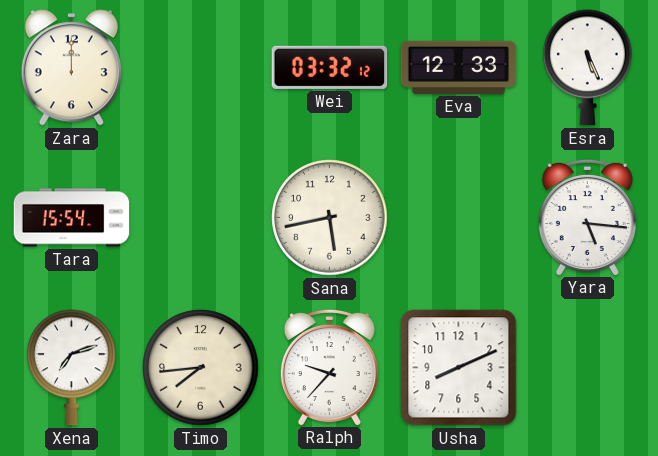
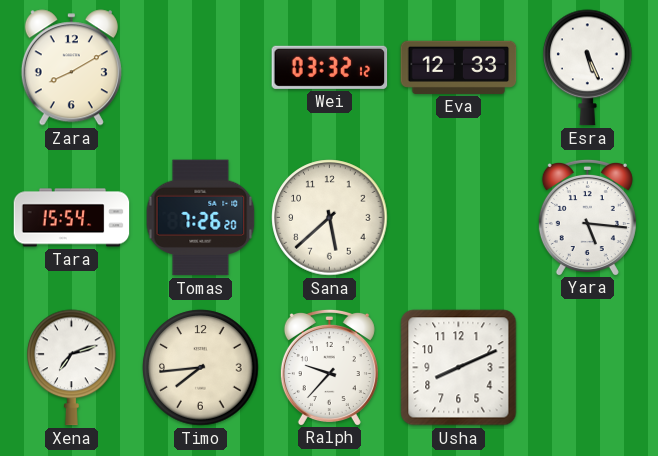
Zara: 12:00 -> 8:10 (71, 68)
Tomas: none -> 7:26 (201, 218)
Sana: 5:43 -> 5:38 (330, 218)
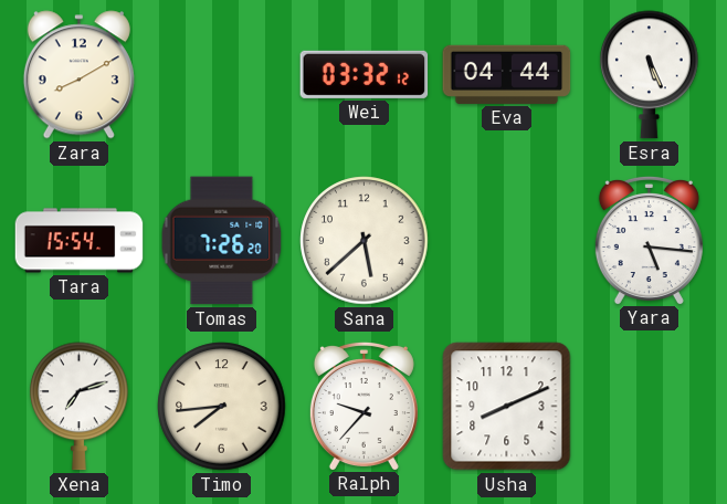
Eva: 12:33 -> 04:44 (507, 74)
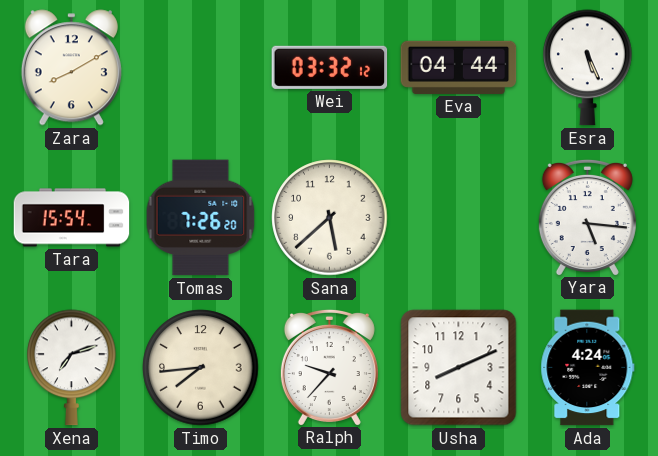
Ada: none -> 4:24 (588, 368)
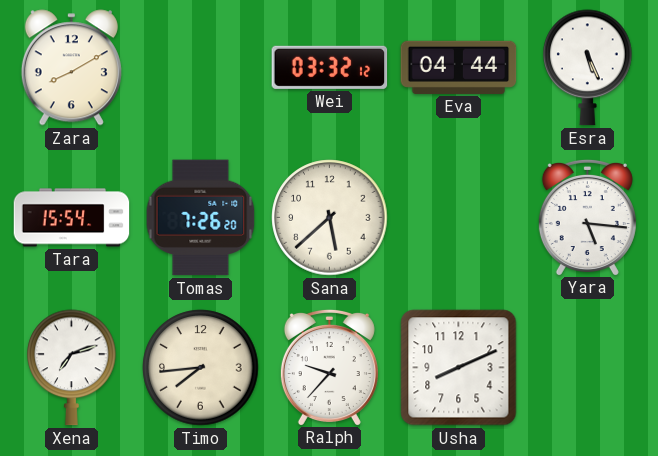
Ada: 4:24 -> none (588, 368)
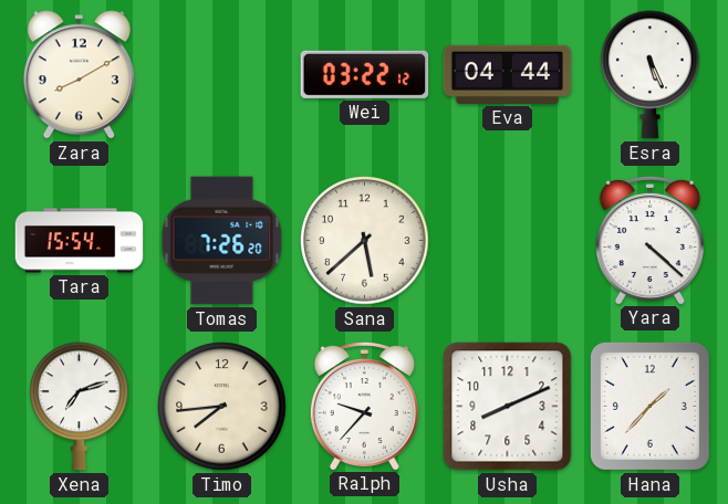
Wei: 03:32 -> 03:22 (365, 74)
Yara: 5:16 -> 4:22 (649, 240)
Hana: none -> 1:37 (649, 406)
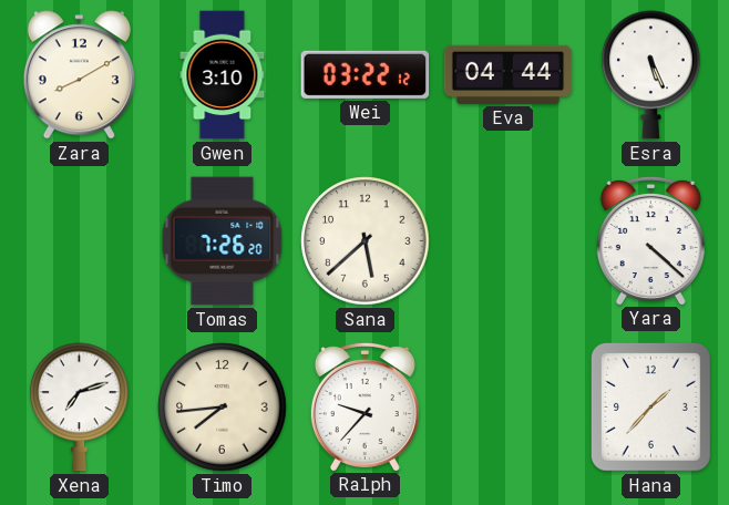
Gwen: none -> 3:10 (223, 75)
Tara: 15:54 -> none (80, 241)
Usha: 8:11 -> none (508, 407)
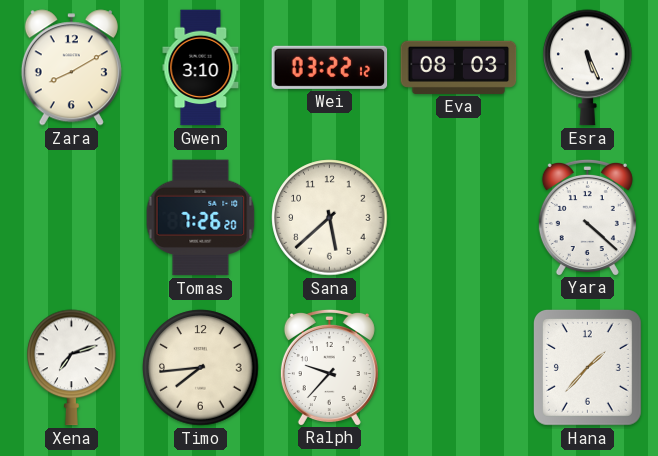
Eva: 04:44 -> 08:03 (459, 67)
